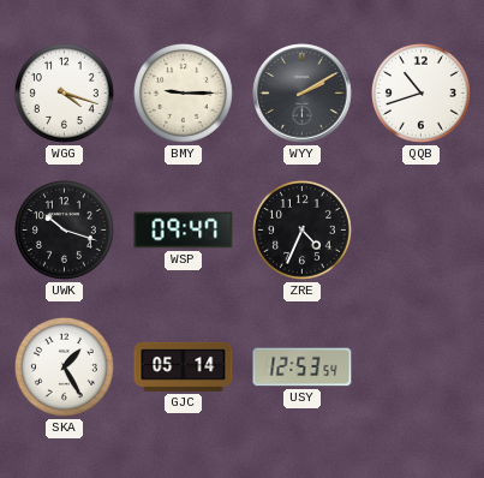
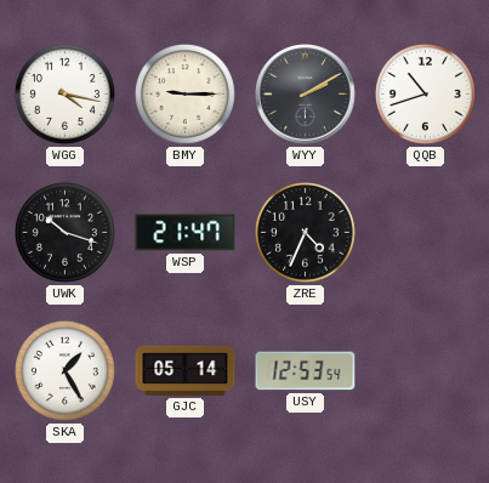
WGG: 4:18 -> 4:17 (64, 93)
WSP: 09:47 -> 21:47 (186, 233)
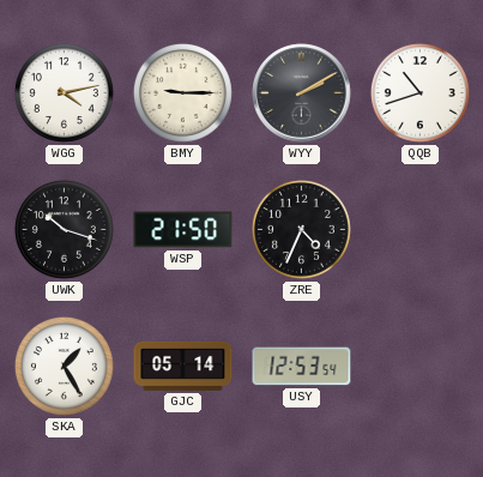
WGG: 4:17 -> 4:13 (64, 92)
WSP: 21:47 -> 21:50 (183, 230)
